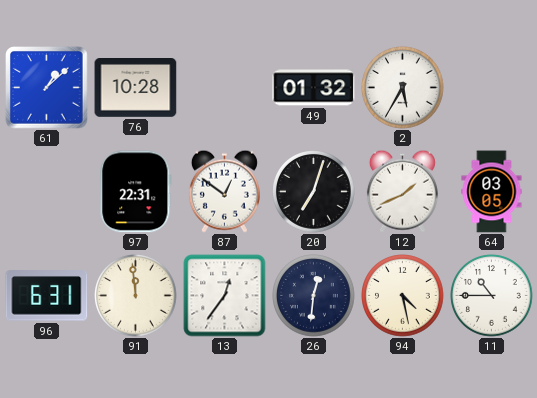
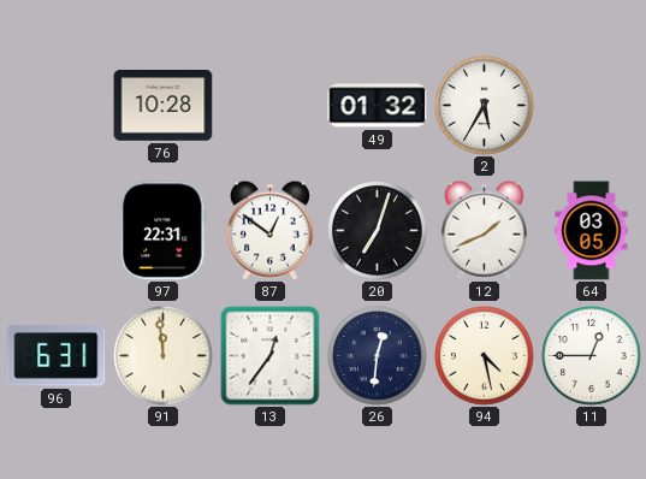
61: 1:08 -> none (47, 88)
11: 10:45 -> 12:45 (592, 356)
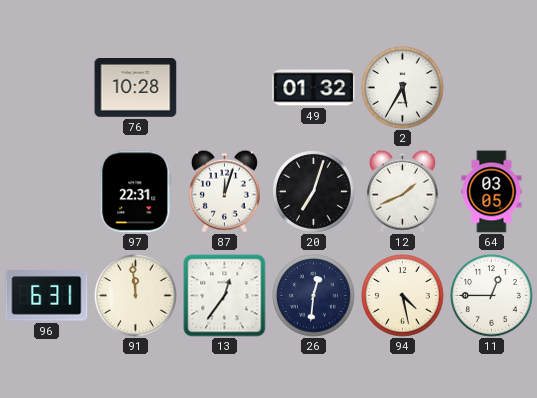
87: 12:51 -> 12:03 (224, 191)
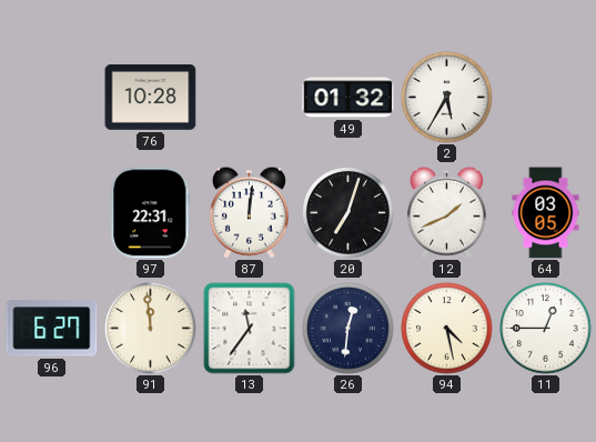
87: 12:03 -> 12:01 (249, 212)
96: 6:31 -> 6:27 (52, 329)
13: 12:36 -> 11:36 (250, 329)
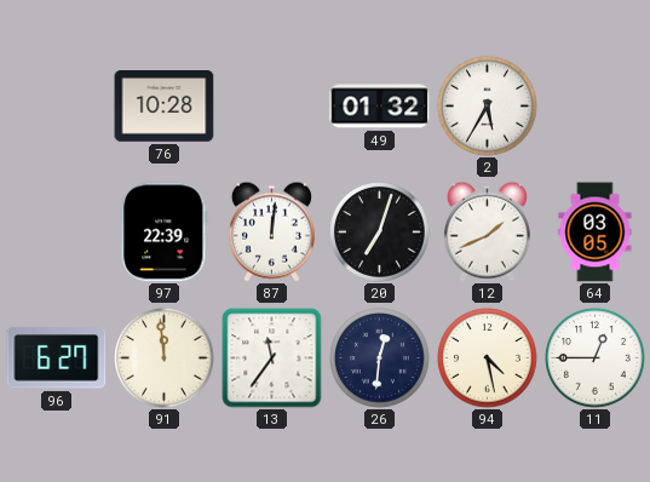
97: 22:31 -> 22:39 (165, 233)
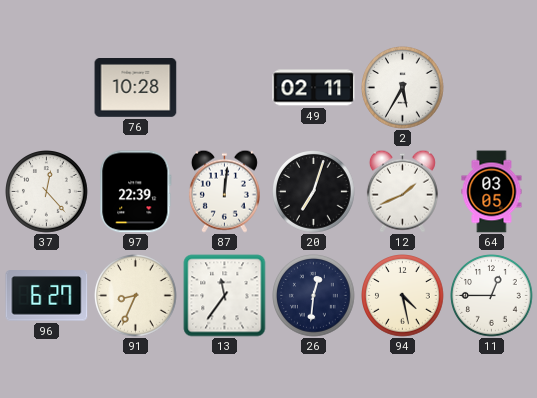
49: 01:32 -> 02:11 (314, 88)
37: none -> 12:23 (47, 192)
91: 11:59 -> 8:34 (136, 296)
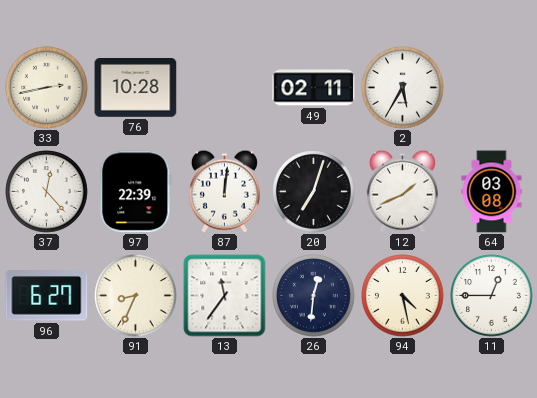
33: none -> 2:43 (47, 88)
64: 03:05 -> 03:08 (492, 192)
